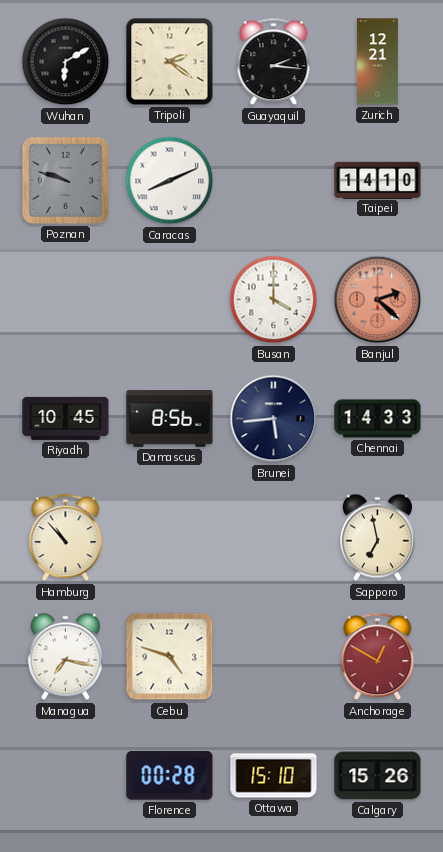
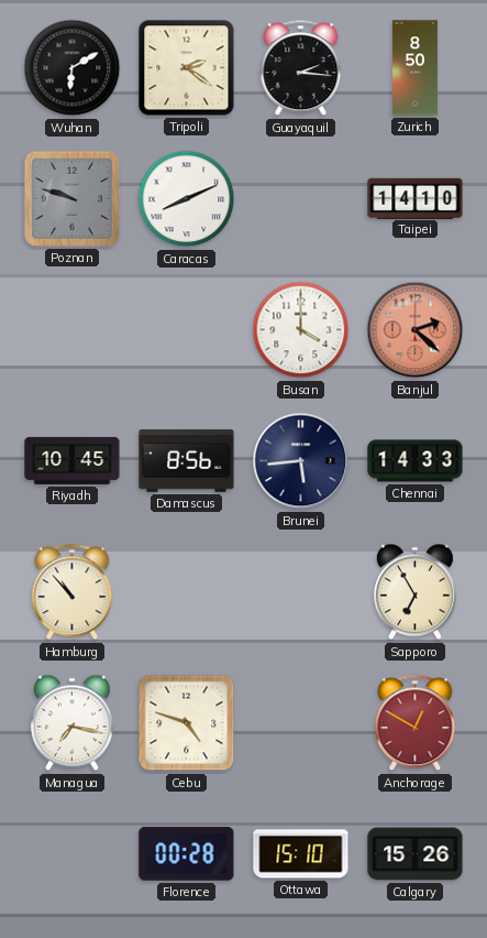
Zurich: 12:21 -> 8:50 (414, 68)
Sapporo: 6:58 -> 6:55 (414, 592)
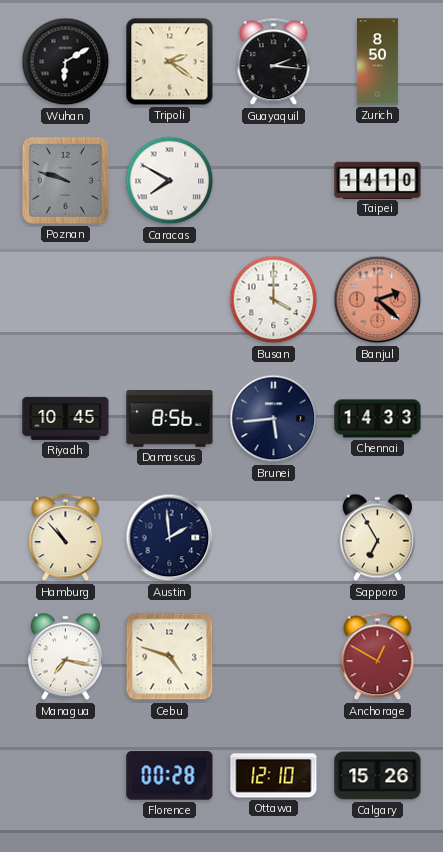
Caracas: 8:11 -> 7:50 (170, 181)
Austin: none -> 1:59 (170, 538)
Ottawa: 15:10 -> 12:10 (274, 776)
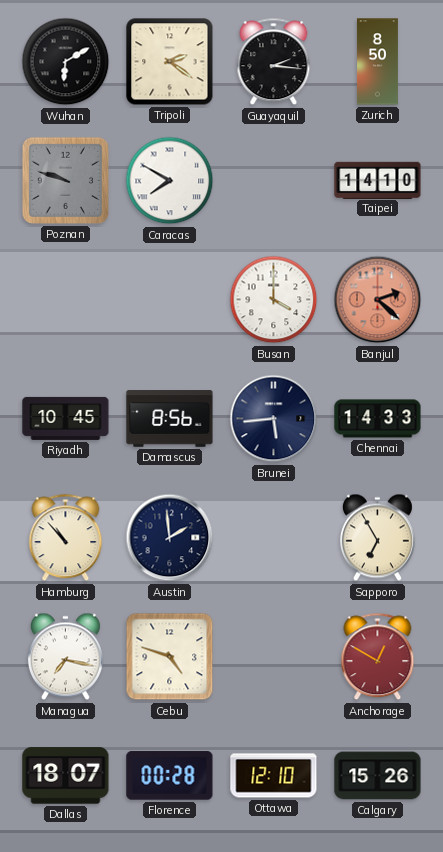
Dallas: none -> 18:07 (66, 776)
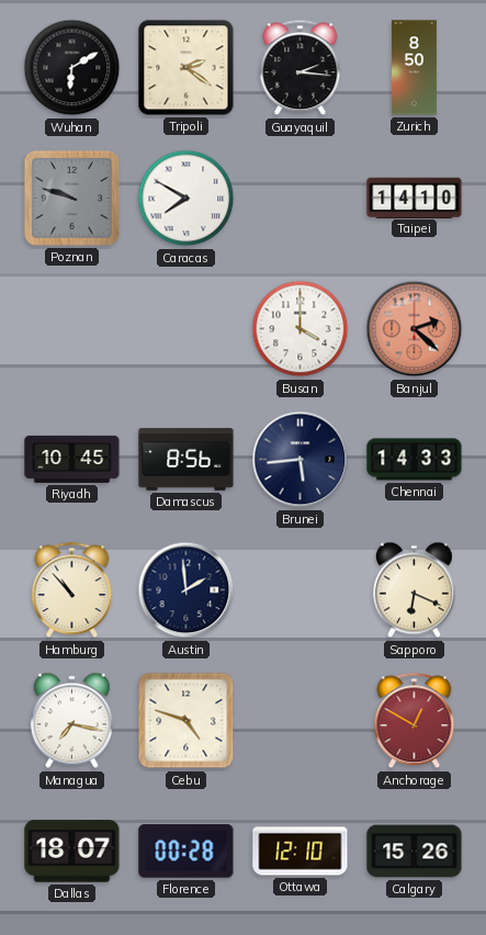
Sapporo: 6:55 -> 6:19 (414, 590)
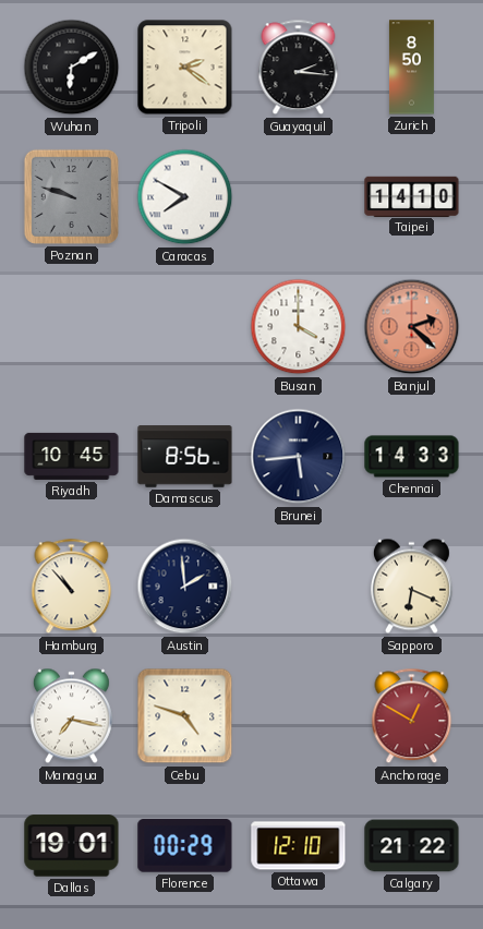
Dallas: 18:07 -> 19:01 (72, 846)
Florence: 00:28 -> 00:29 (185, 846)
Calgary: 15:26 -> 21:22 (412, 846)
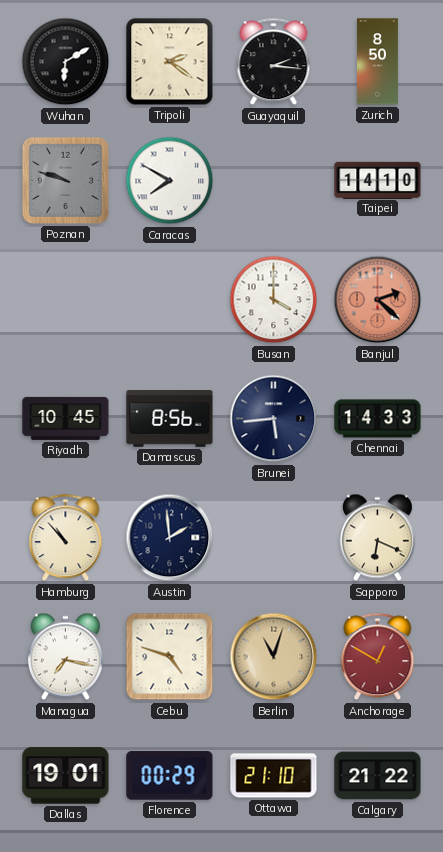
Berlin: none -> 11:03 (274, 657)
Ottawa: 12:10 -> 21:10 (274, 776)
